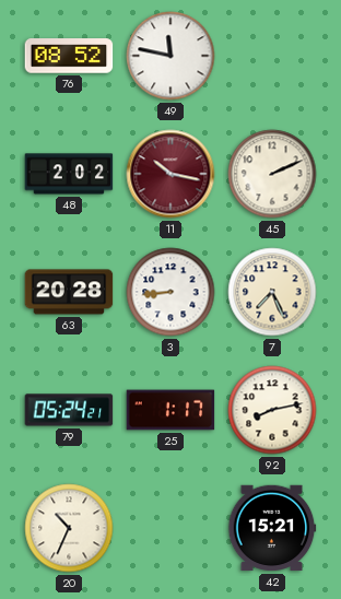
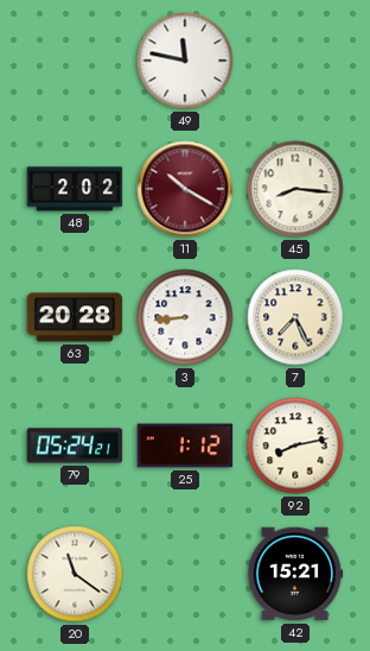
76: 08:52 -> none (69, 56)
11: 10:17 -> 10:20 (185, 189)
45: 2:11 -> 8:16 (295, 189)
25: 1:17 -> 1:12 (185, 445)
20: 10:34 -> 11:21 (75, 574)
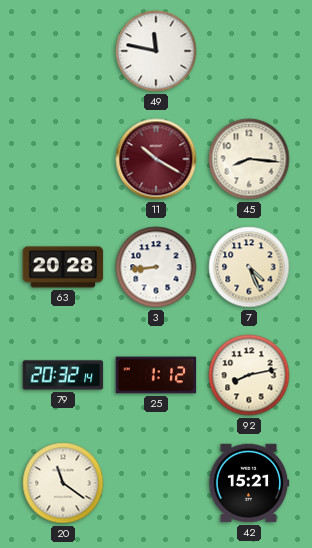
48: 2:02 -> none (75, 189)
7: 7:26 -> 4:26 (249, 267)
79: 05:24 -> 20:32 (63, 375)
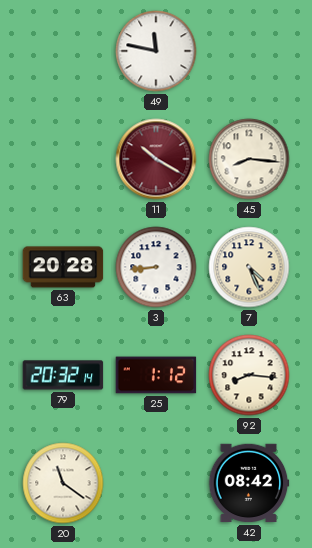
92: 8:13 -> 8:16 (249, 375)
42: 15:21 -> 08:42 (249, 483)
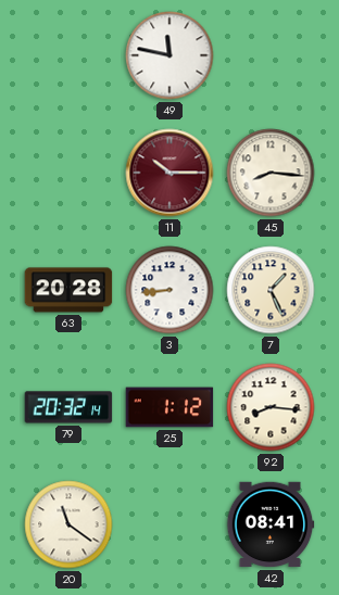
11: 10:20 -> 10:15 (169, 173)
7: 4:26 -> 1:26 (271, 290)
42: 08:42 -> 08:41 (271, 524)
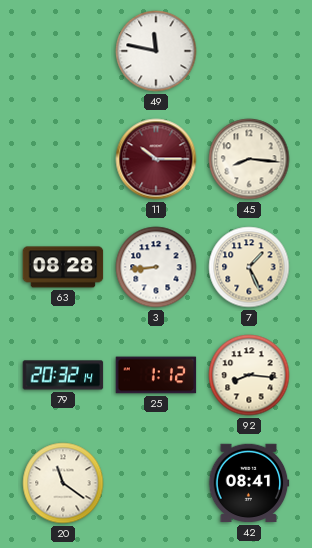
63: 20:28 -> 08:28 (63, 267)
